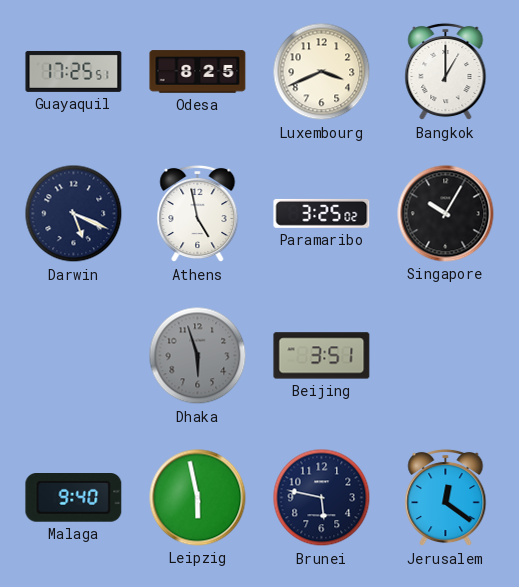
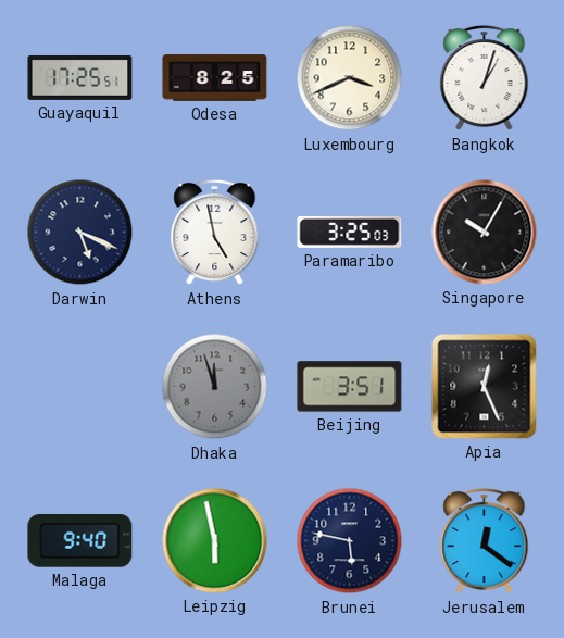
Bangkok: 1:00 -> 1:03 (485, 78)
Paramaribo: 3:25:02 -> 3:25:03 (350, 232)
Dhaka: 5:57 -> 11:57 (215, 387)
Apia: none -> 12:26 (485, 387)
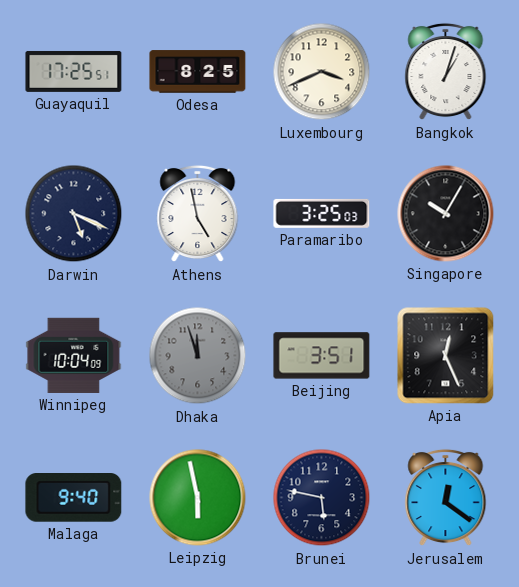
Winnipeg: none -> 10:04 (74, 355)
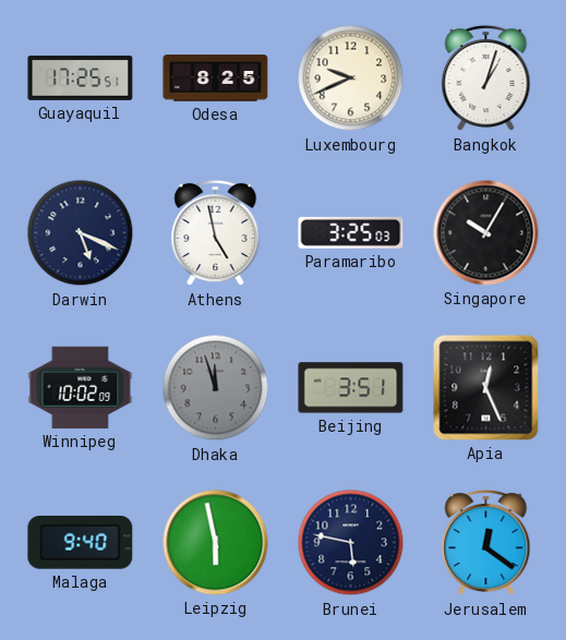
Luxembourg: 3:41 -> 9:41 (351, 79)
Winnipeg: 10:04 -> 10:02 (81, 387)
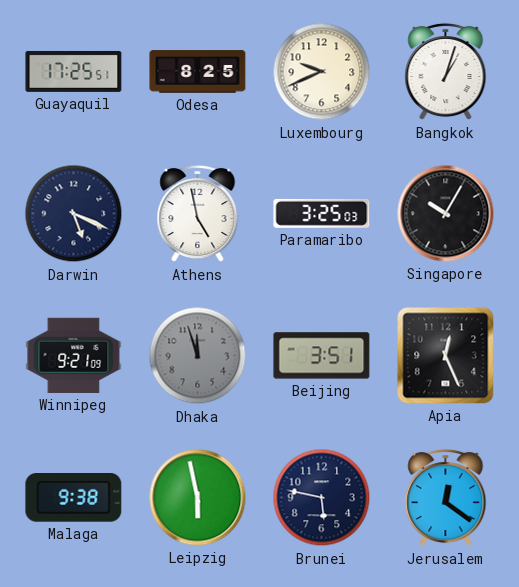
Winnipeg: 10:02 -> 9:21 (74, 355)
Malaga: 9:40 -> 9:38 (74, 498)
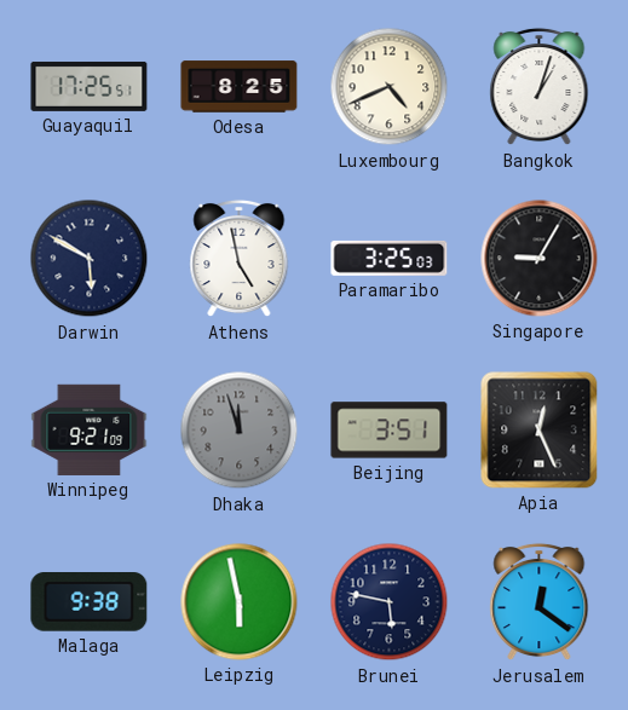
Luxembourg: 9:41 -> 4:41 (390, 87)
Darwin: 5:19 -> 5:50 (90, 259)
Singapore: 10:05 -> 9:05 (540, 259)
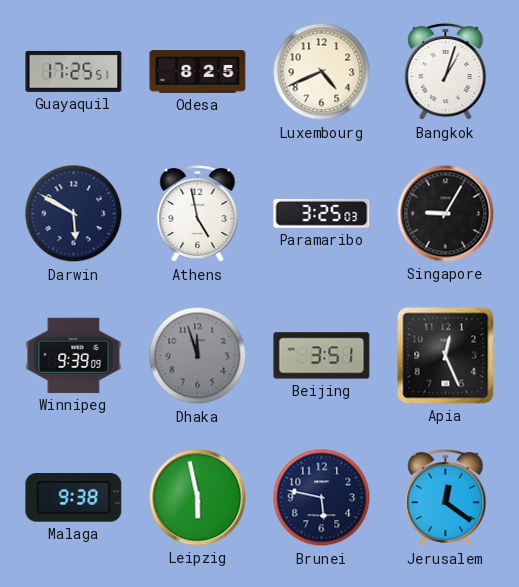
Winnipeg: 9:21 -> 9:39 (74, 355)
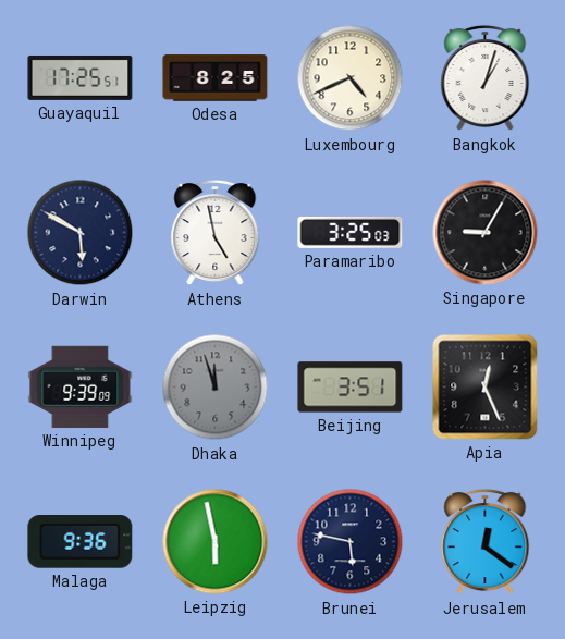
Malaga: 9:38 -> 9:36 (81, 542)
